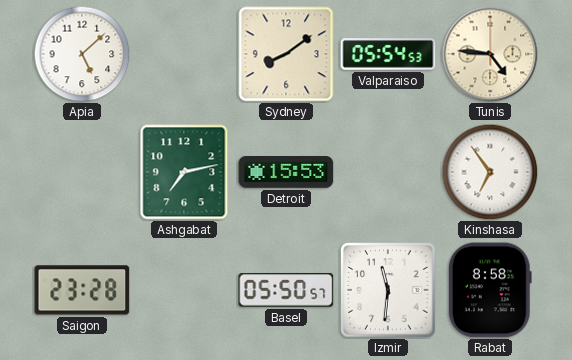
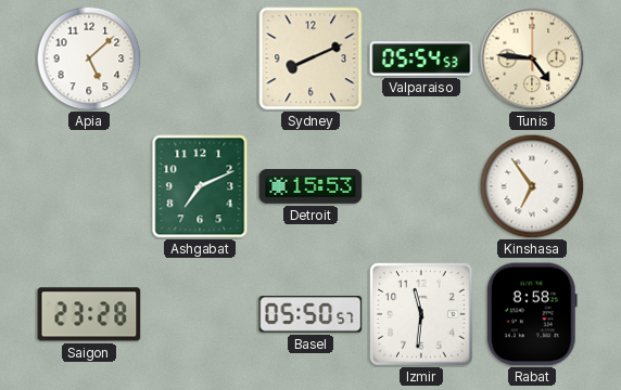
Sydney: 8:09 -> 8:11 (310, 58)
Ashgabat: 7:13 -> 7:11 (200, 186)
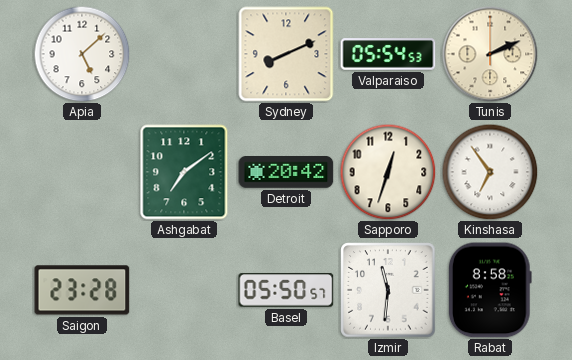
Tunis: 4:46 -> 2:11 (490, 54)
Ashgabat: 7:11 -> 7:09 (184, 172)
Detroit: 15:53 -> 20:42 (286, 173)
Sapporo: none -> 12:33 (388, 172)
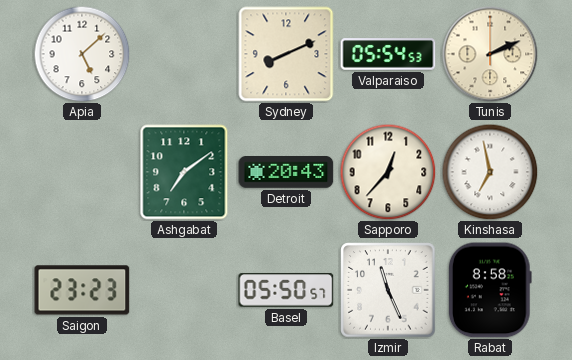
Detroit: 20:42 -> 20:43 (286, 173)
Sapporo: 12:33 -> 12:37 (388, 172)
Kinshasa: 6:54 -> 6:58 (490, 172)
Saigon: 23:28 -> 23:23 (82, 290)
Izmir: 11:31 -> 11:26 (388, 290)
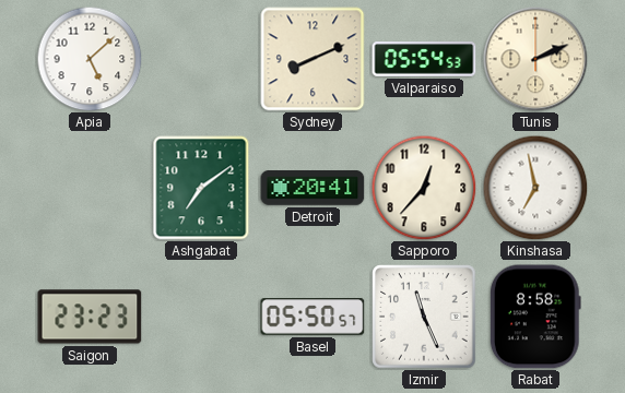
Detroit: 20:43 -> 20:41 (312, 189)
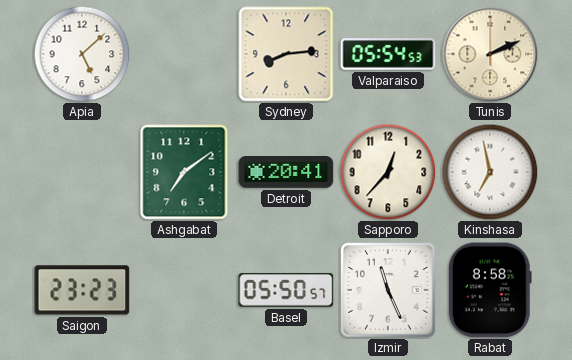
Sydney: 8:11 -> 8:14 (286, 54)
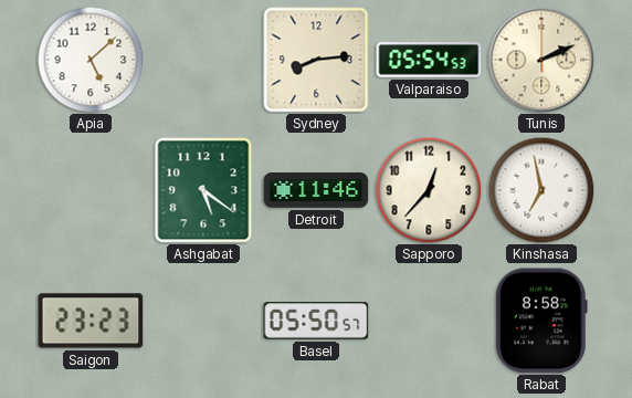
Ashgabat: 7:09 -> 5:21 (203, 190)
Detroit: 20:41 -> 11:46 (316, 191)
Izmir: 11:26 -> none (388, 290)
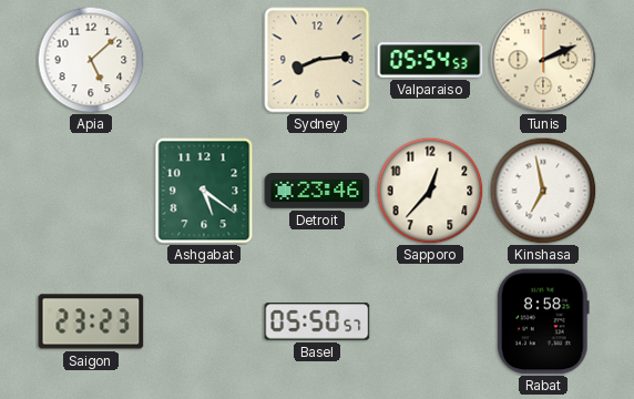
Detroit: 11:46 -> 23:46 (317, 192)
